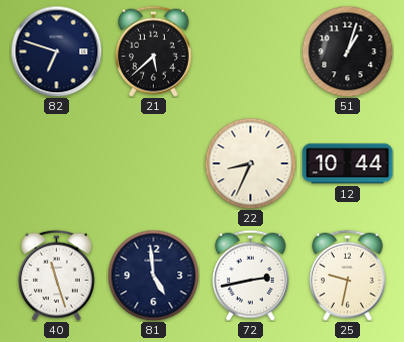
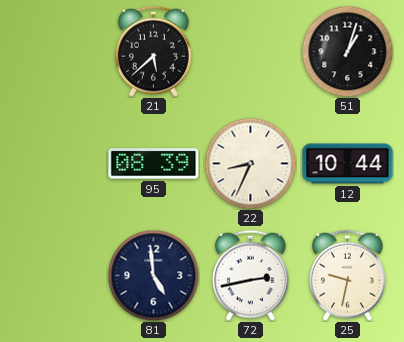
82: 6:48 -> none (56, 51)
95: none -> 08:39 (154, 164)
40: 11:27 -> none (56, 275)
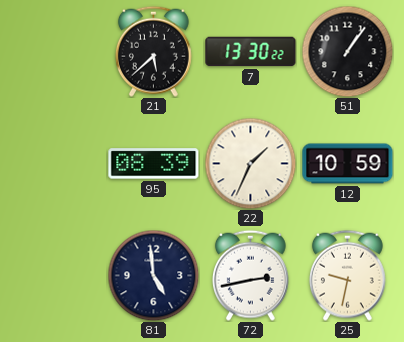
7: none -> 13:30 (251, 52)
51: 1:03 -> 1:06 (347, 51)
22: 8:34 -> 1:34 (250, 163)
12: 10:44 -> 10:59 (348, 164)
